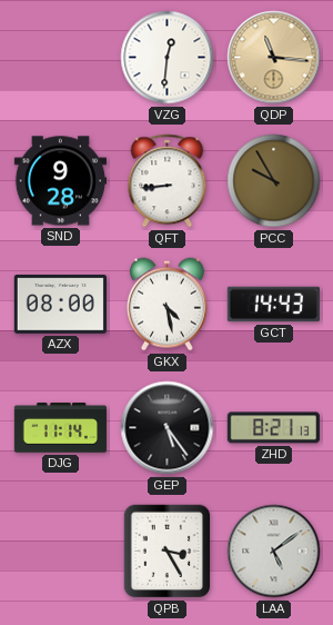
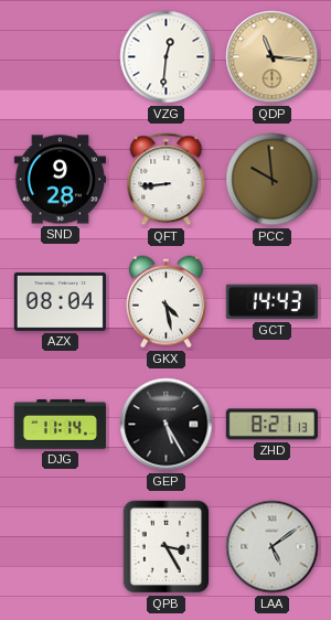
PCC: 9:55 -> 9:59 (273, 180)
AZX: 08:00 -> 08:04 (60, 301)
GEP: 5:24 -> 5:25 (167, 425)
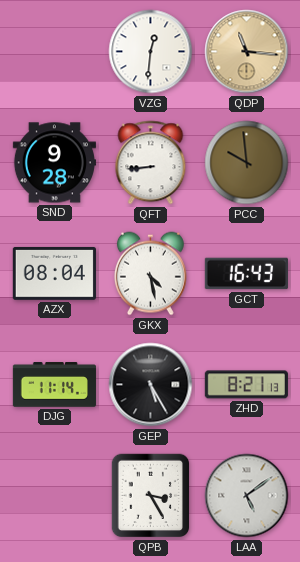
GCT: 14:43 -> 16:43 (246, 274)
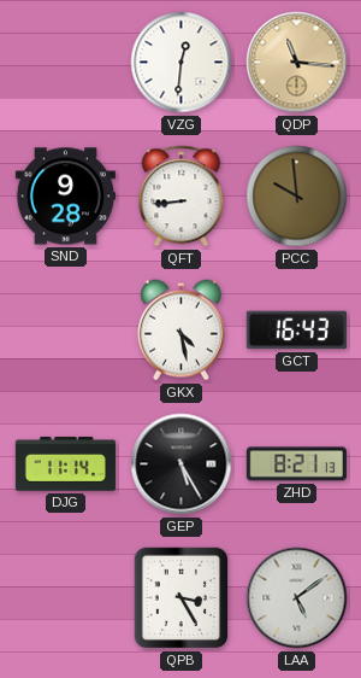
AZX: 08:04 -> none (54, 273)
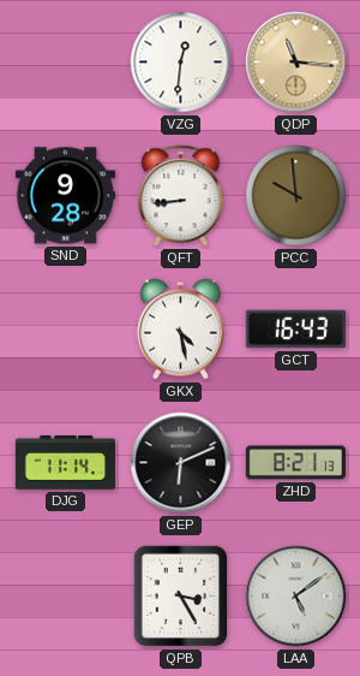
GEP: 5:25 -> 6:11 (181, 463)
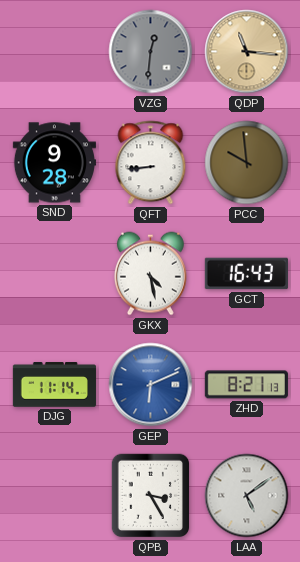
VZG dial: white -> grey (151, 52)
GEP dial: black -> blue (151, 385)
